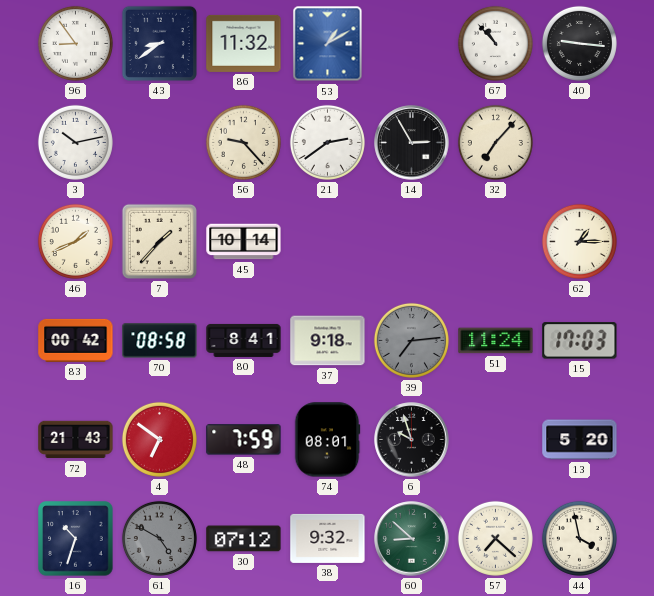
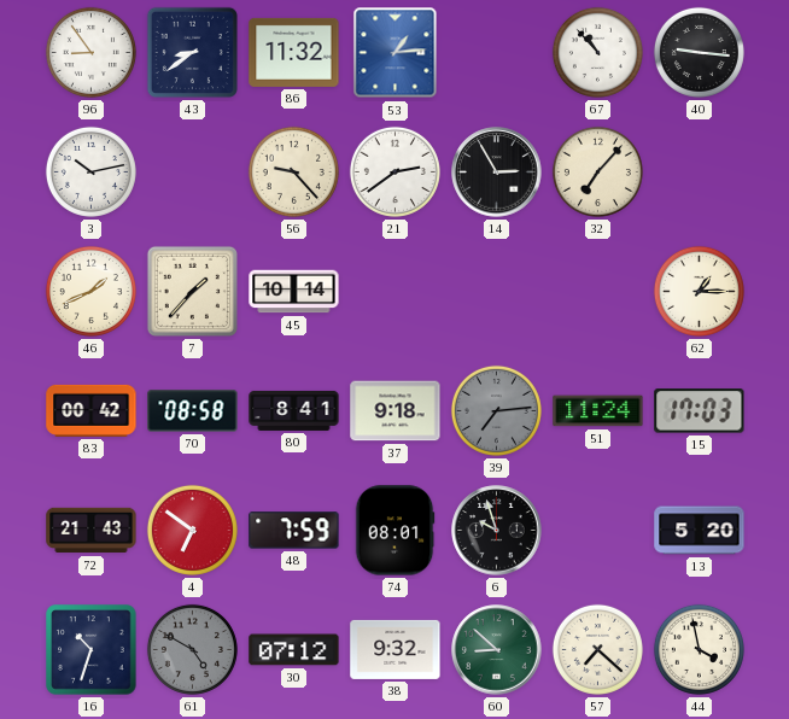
53: 1:10 -> 1:14 (396, 53)
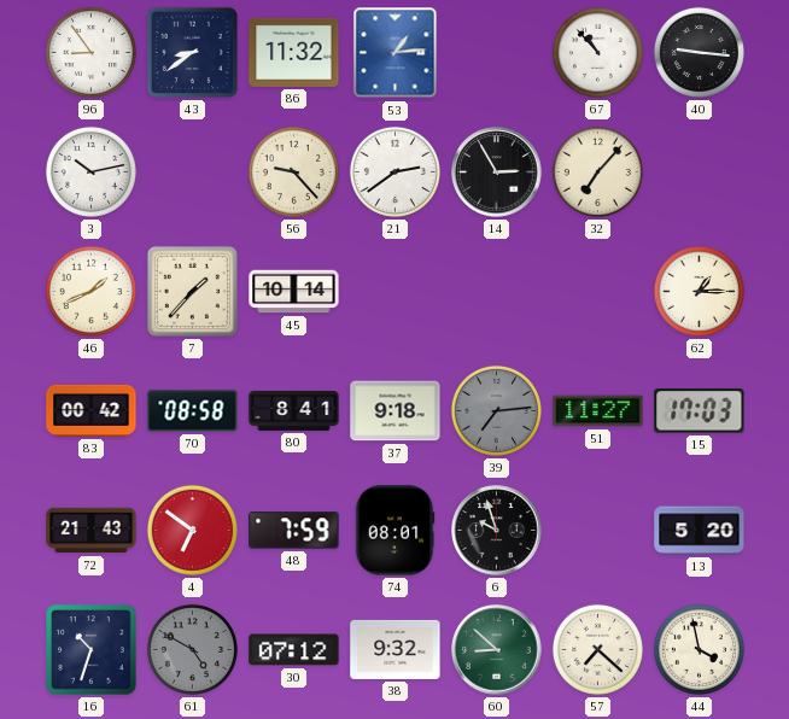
51: 11:24 -> 11:27 (598, 411)
